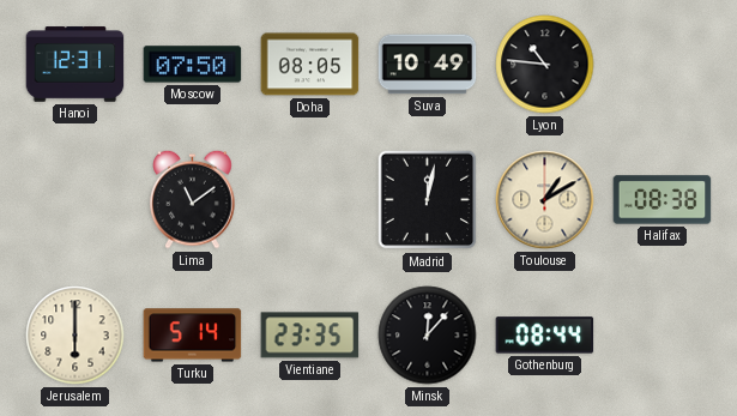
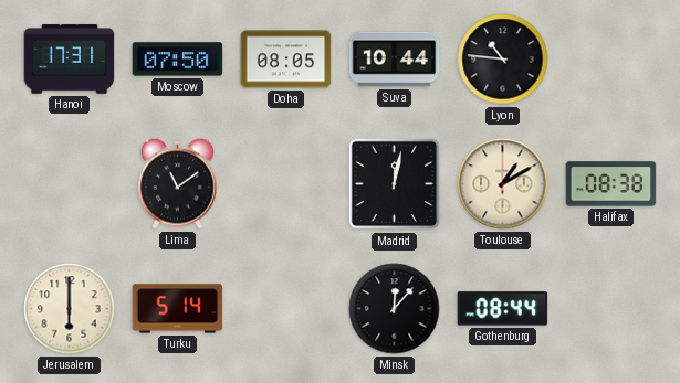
Hanoi: 12:31 -> 17:31 (70, 60)
Suva: 10:49 -> 10:44 (395, 60)
Vientiane: 23:35 -> none (310, 336)
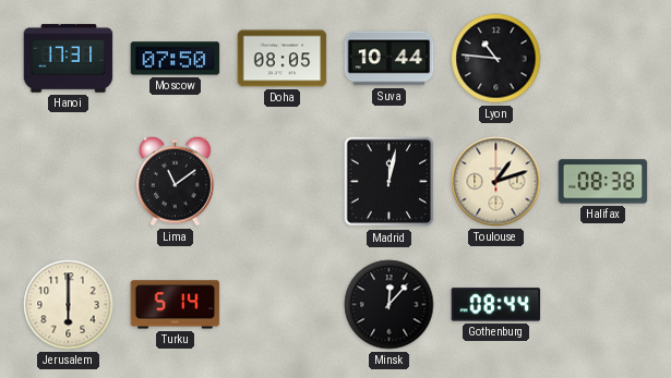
Toulouse: 1:10 -> 1:12 (496, 182)
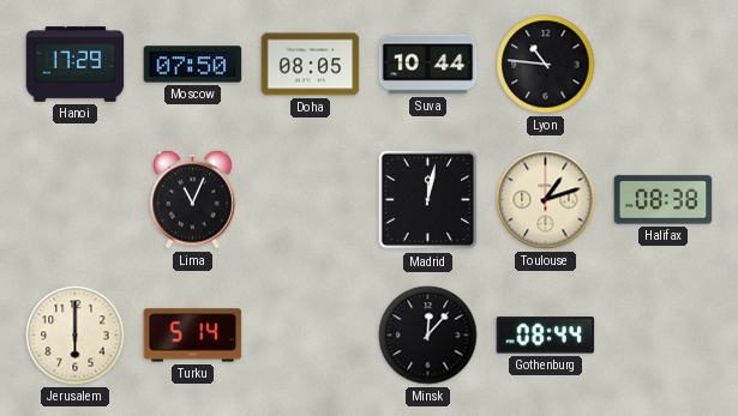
Hanoi: 17:31 -> 17:29 (76, 65)
Lima: 11:09 -> 11:04 (193, 199)
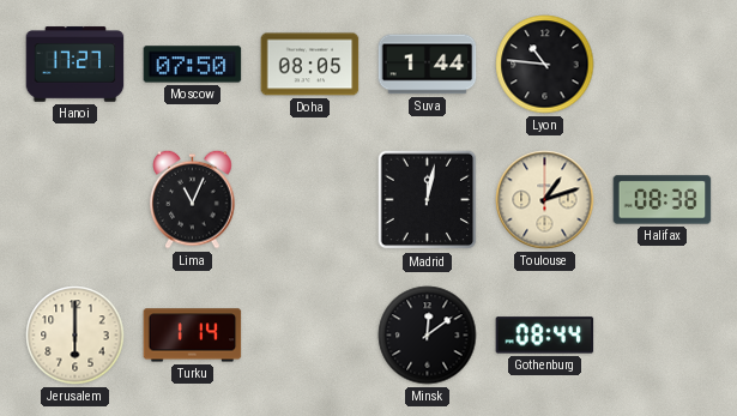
Hanoi: 17:29 -> 17:27 (75, 65)
Suva: 10:44 -> 1:44 (428, 65)
Turku: 5:14 -> 1:14 (193, 336)
Minsk: 12:07 -> 12:09 (428, 336)
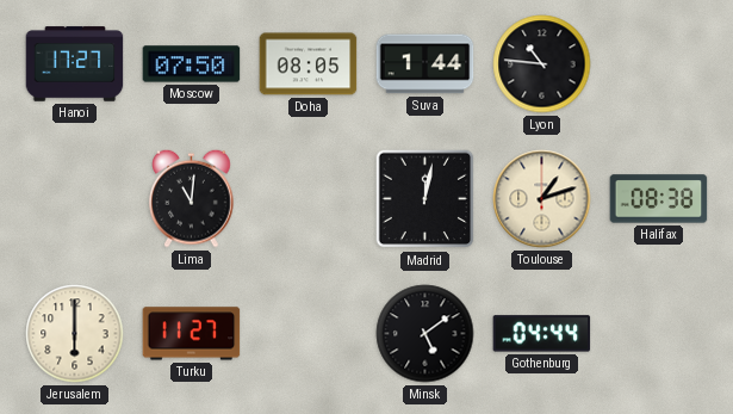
Lima: 11:04 -> 11:01 (192, 198)
Turku: 1:14 -> 11:27 (192, 334)
Minsk: 12:09 -> 5:09 (425, 334)
Gothenburg: 08:44 -> 04:44 (542, 334)
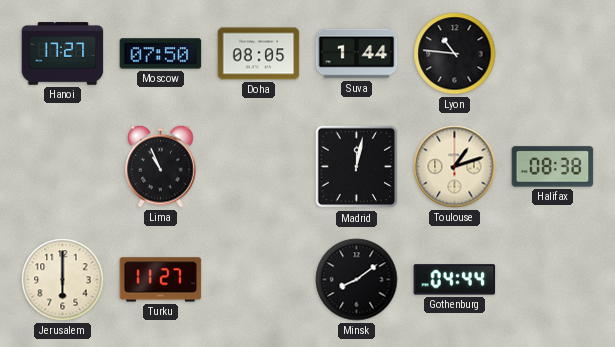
Lima: 11:01 -> 10:56 (161, 166)
Minsk: 5:09 -> 8:09 (357, 280)
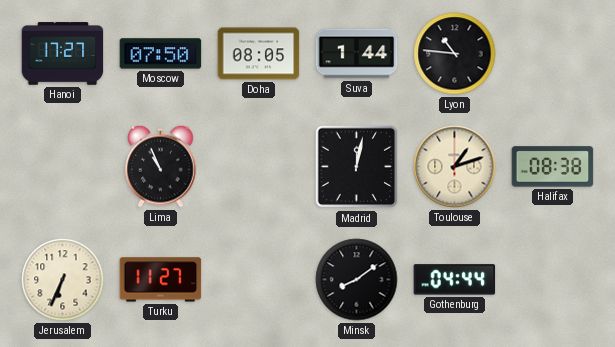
Jerusalem: 6:00 -> 6:34 (63, 280)
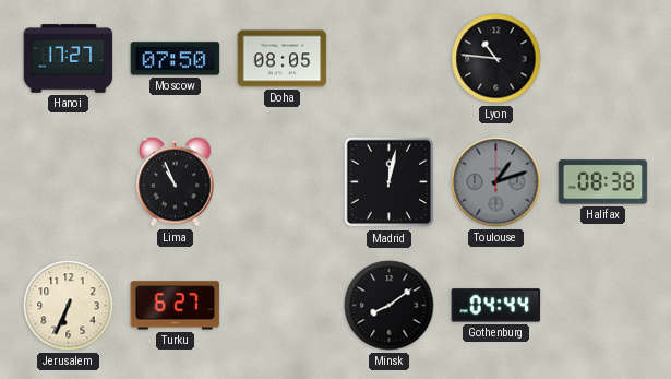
Suva: 1:44 -> none (357, 54)
Toulouse dial: cream -> grey (496, 182)
Turku: 11:27 -> 6:27 (176, 306)
